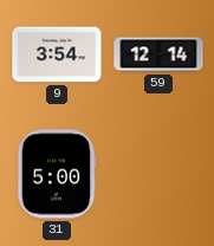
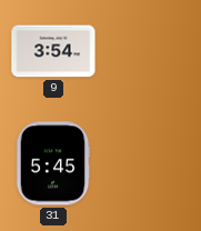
59: 12:14 -> none (158, 54)
31: 5:00 -> 5:45 (53, 163)
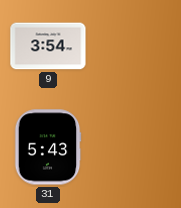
31: 5:45 -> 5:43 (48, 147)
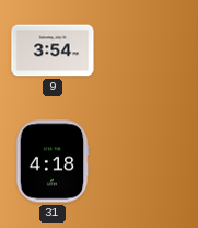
31: 5:43 -> 4:18 (53, 161)
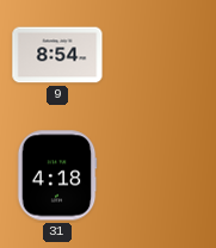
9: 3:54 -> 8:54 (57, 55)
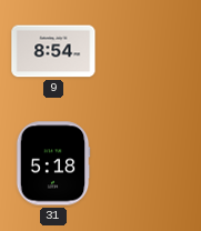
31: 4:18 -> 5:18 (53, 163)
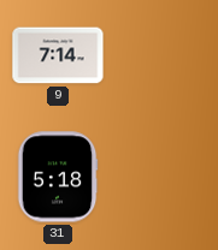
9: 8:54 -> 7:14 (58, 55)
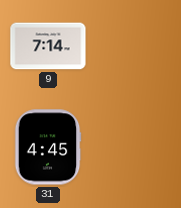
31: 5:18 -> 4:45 (48, 147)
